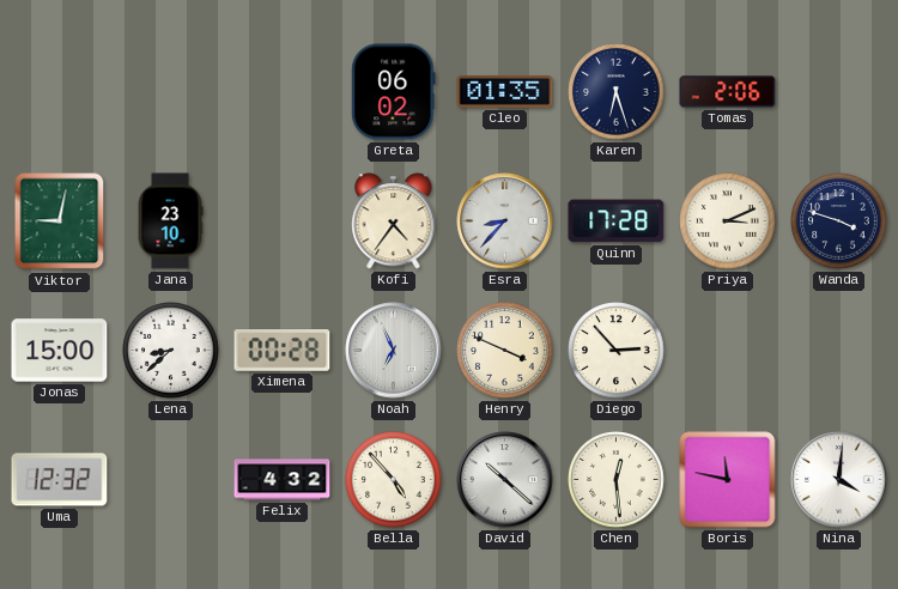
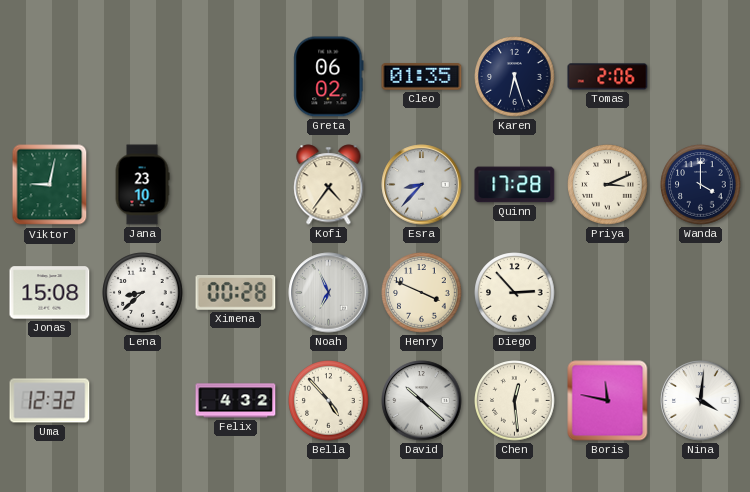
Wanda: 3:48 -> 4:00 (701, 185)
Jonas: 15:00 -> 15:08 (50, 293)
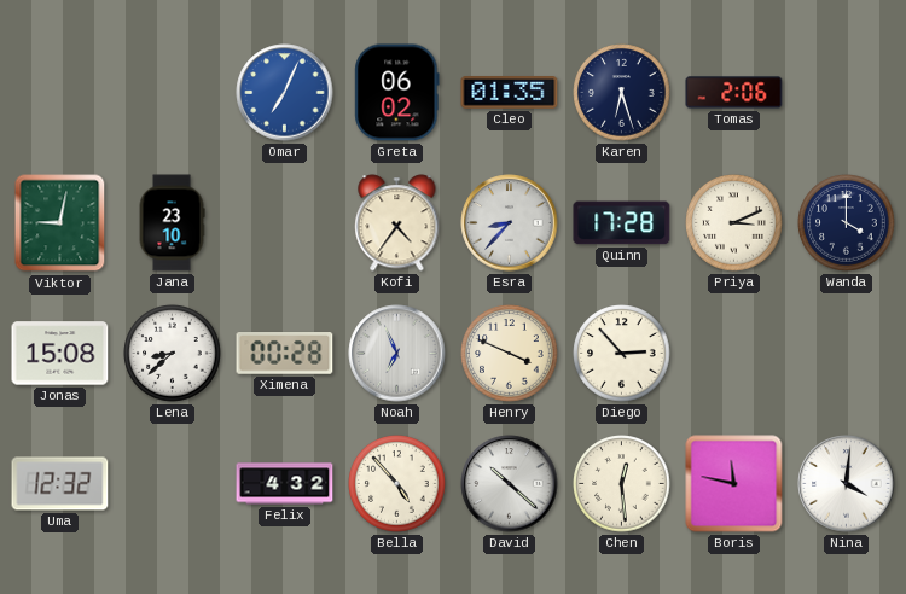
Omar: none -> 7:04 (285, 93)
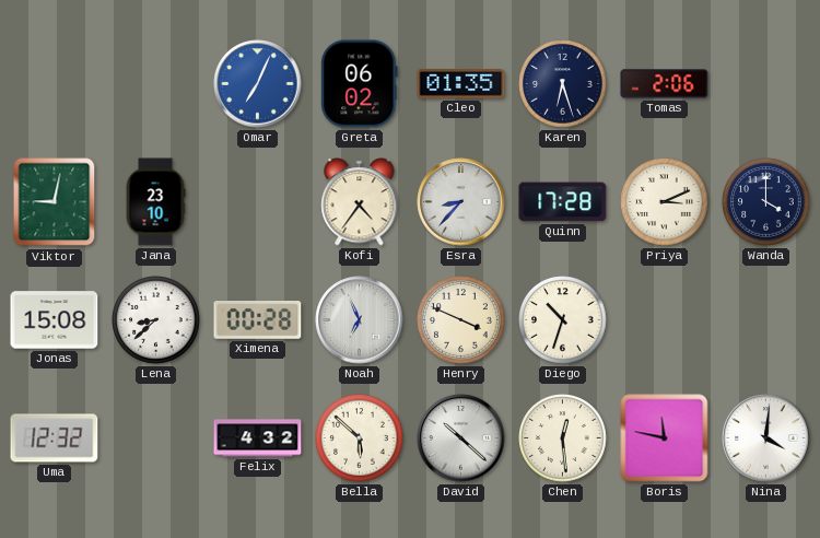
Diego: 2:53 -> 10:33 (563, 320)
Bella: 4:53 -> 5:52 (360, 438)
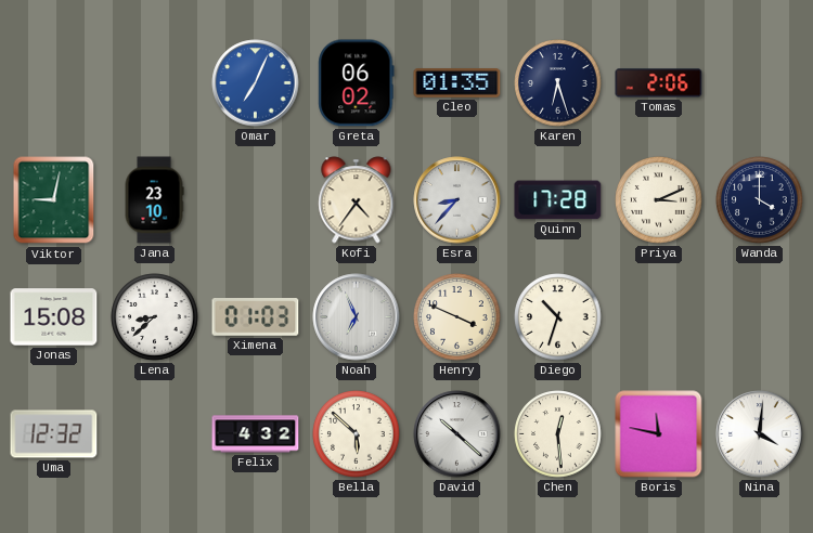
Ximena: 00:28 -> 01:03 (256, 317)
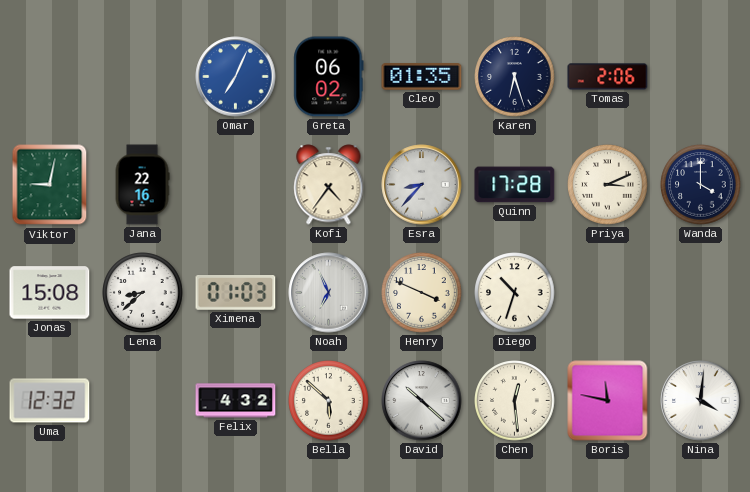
Jana: 23:10 -> 22:16 (142, 185)
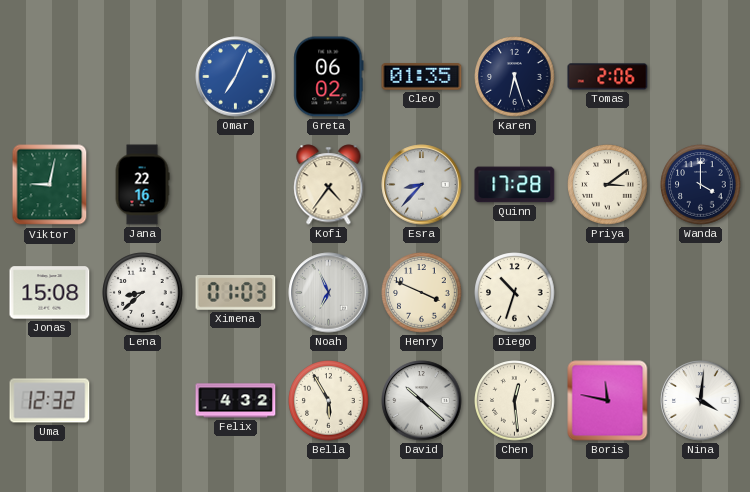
Priya: 3:11 -> 3:09 (608, 185)
Bella: 5:52 -> 5:55 (329, 401)
